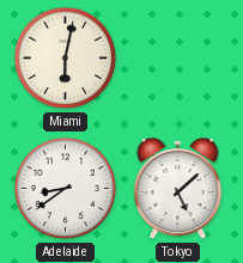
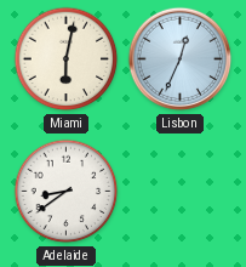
Lisbon: none -> 12:34 (181, 59)
Tokyo: 5:08 -> none (178, 190)
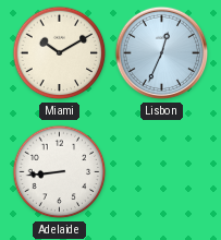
Miami: 6:02 -> 10:10 (60, 53)
Adelaide: 8:39 -> 8:44 (60, 172)
